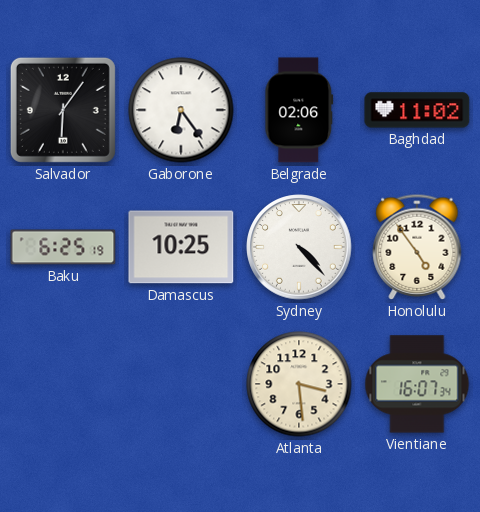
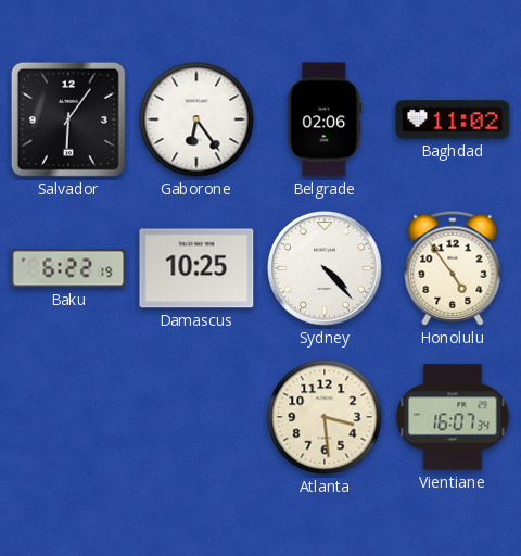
Baku: 6:25 -> 6:22 (68, 268)
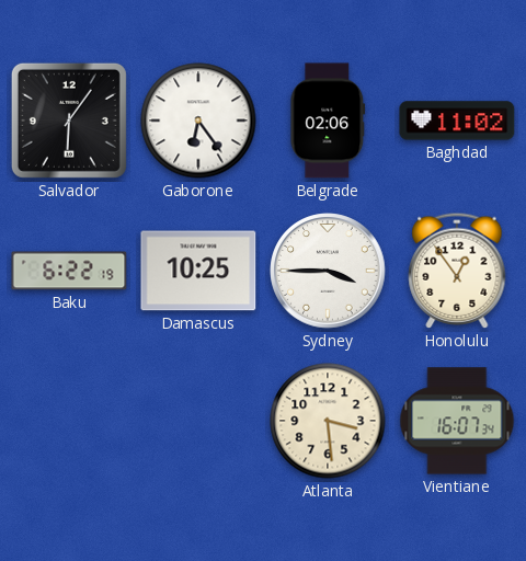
Sydney: 4:23 -> 3:45 (328, 271)
Honolulu: 4:54 -> 12:54 (457, 271)
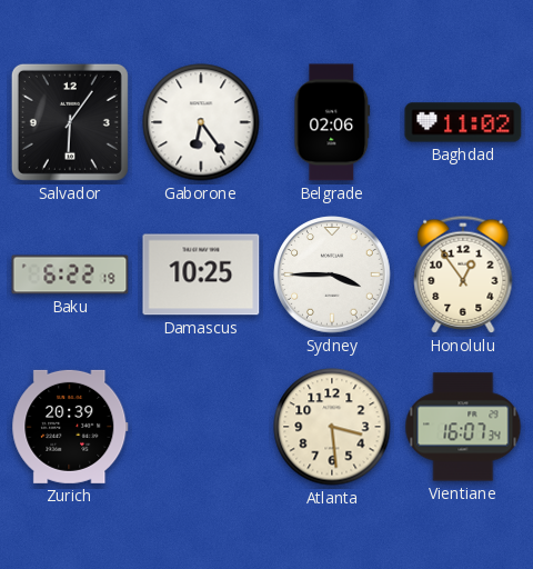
Zurich: none -> 20:39 (70, 427)
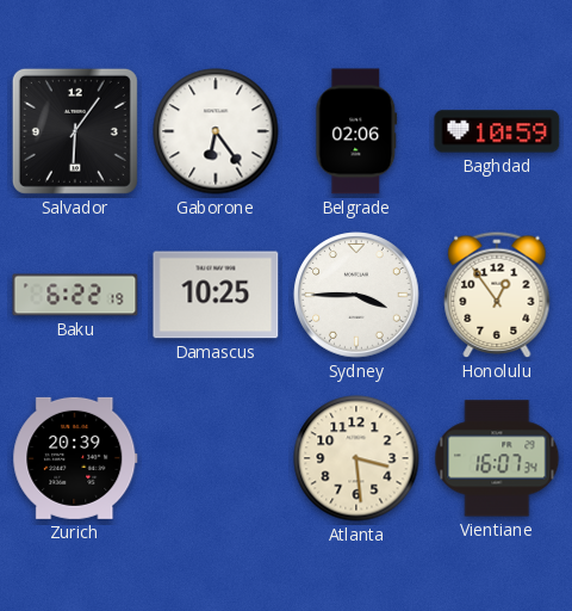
Baghdad: 11:02 -> 10:59 (497, 131)
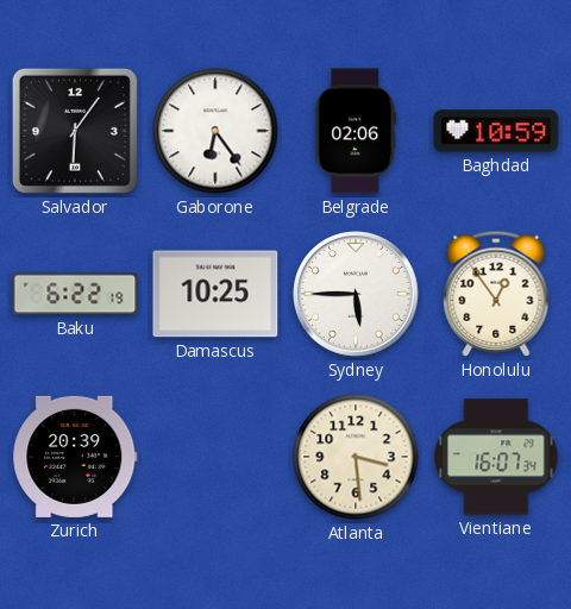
Sydney: 3:45 -> 5:45 (356, 294)
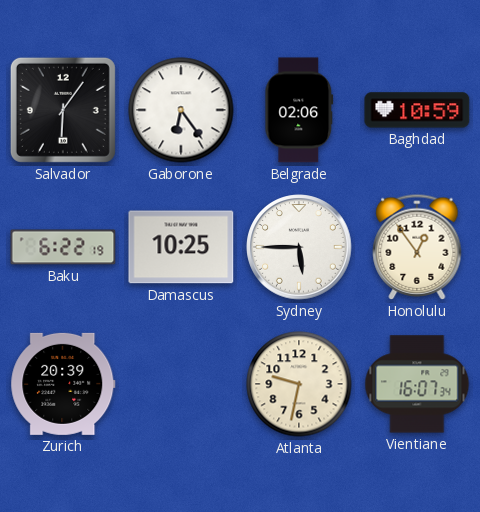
Atlanta: 3:29 -> 9:32 (299, 384)
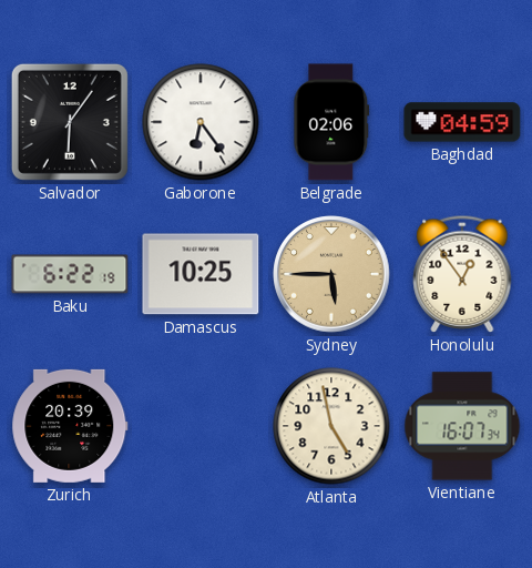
Baghdad: 10:59 -> 04:59 (462, 122)
Sydney dial: white -> champagne (331, 274)
Atlanta: 9:32 -> 4:58 (331, 426)
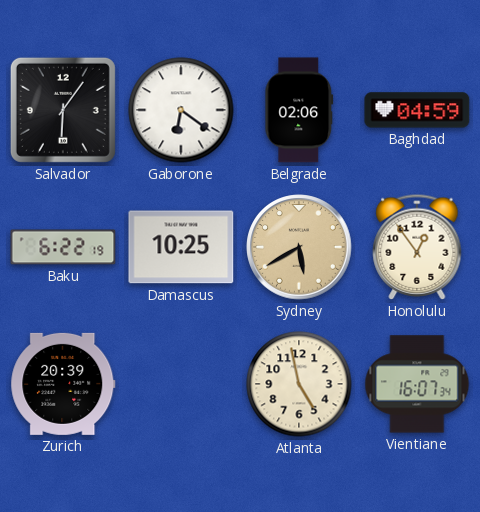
Gaborone: 6:24 -> 6:21 (181, 110)
Sydney: 5:45 -> 5:40 (299, 247)
